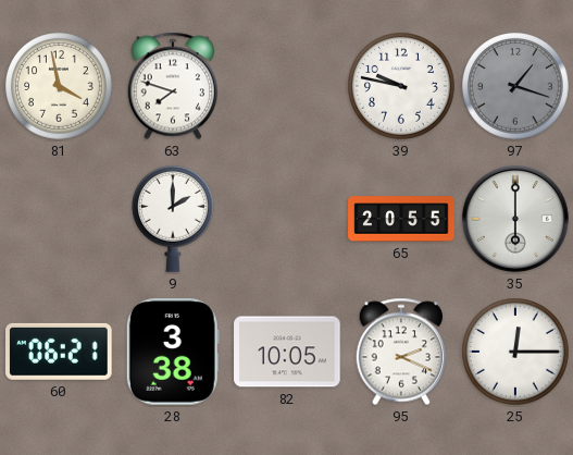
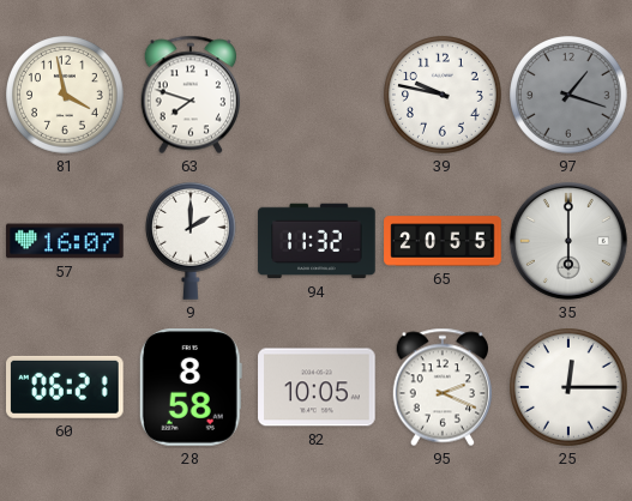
57: none -> 16:07 (65, 241)
94: none -> 11:32 (317, 241)
28: 3:38 -> 8:58 (191, 387)
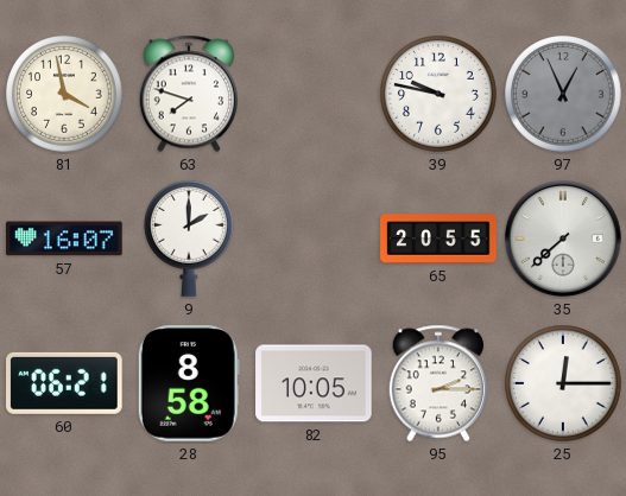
97: 1:18 -> 12:56 (564, 95)
94: 11:32 -> none (317, 241)
35: 6:00 -> 7:38 (563, 239)
95: 2:19 -> 2:15 (438, 383)
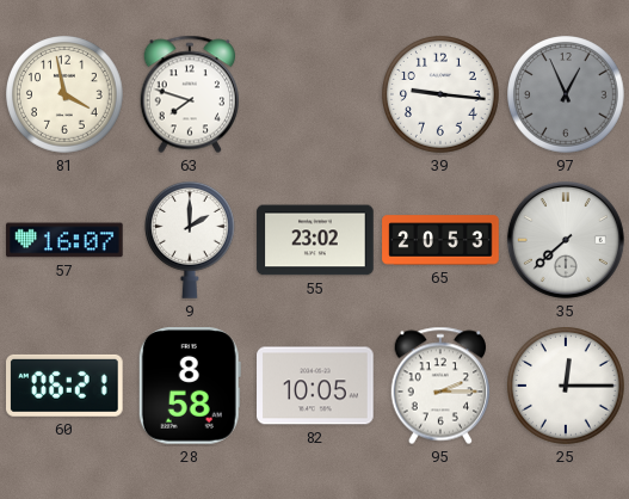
39: 9:47 -> 9:16 (442, 96)
55: none -> 23:02 (315, 240)
65: 20:55 -> 20:53 (440, 240)
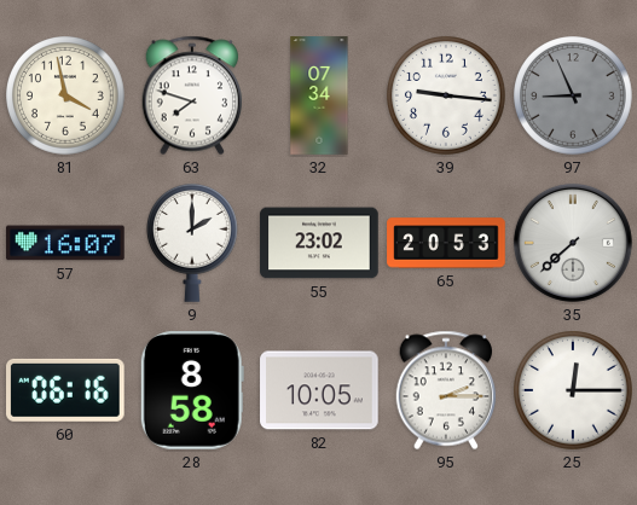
32: none -> 07:34 (319, 95)
97: 12:56 -> 8:56 (574, 97)
60: 06:21 -> 06:16 (66, 390)
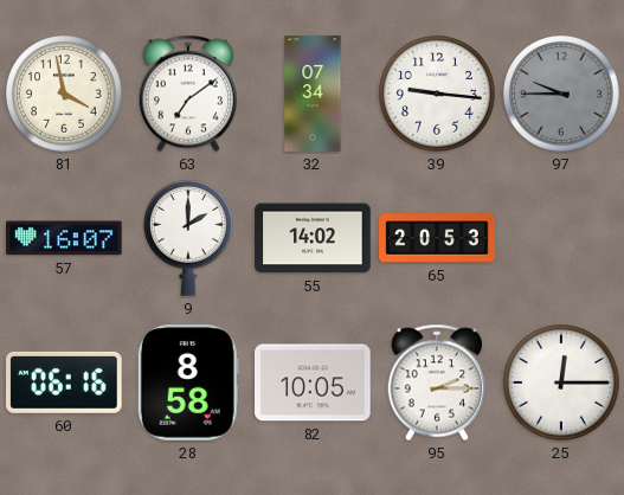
63: 7:48 -> 7:09 (188, 94)
97: 8:56 -> 9:45 (562, 95)
55: 23:02 -> 14:02 (313, 238)
35: 7:38 -> none (573, 243)
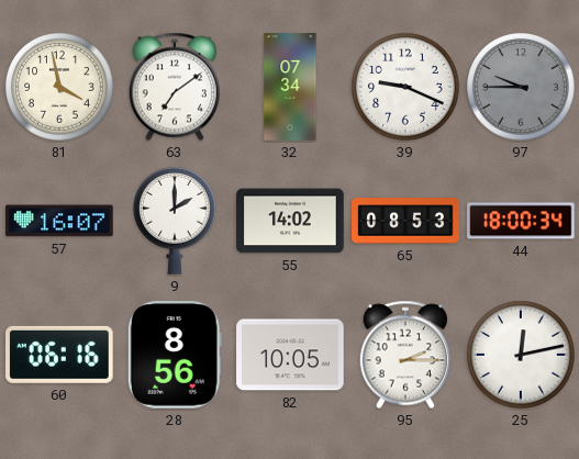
39: 9:16 -> 9:19 (407, 88)
65: 20:53 -> 08:53 (405, 221)
44: none -> 18:00 (521, 221)
28: 8:58 -> 8:56 (175, 355)
25: 12:15 -> 12:13 (522, 356)
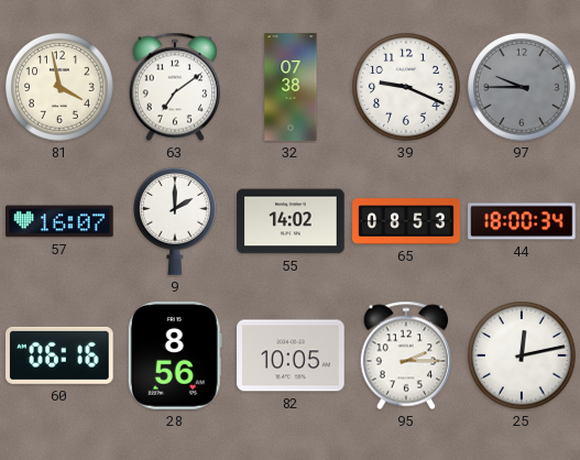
32: 07:34 -> 07:38 (291, 87)
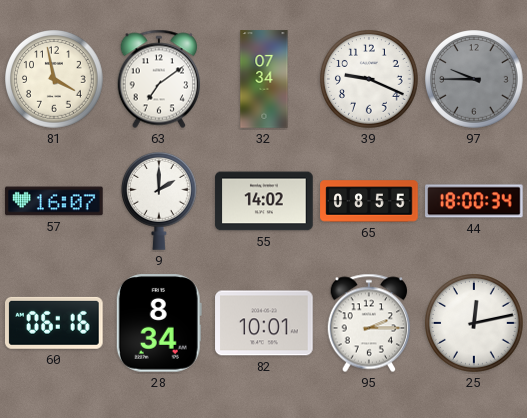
32: 07:38 -> 07:34 (264, 79)
65: 08:53 -> 08:55 (369, 201)
28: 8:56 -> 8:34 (159, 323)
82: 10:05 -> 10:01 (264, 323)
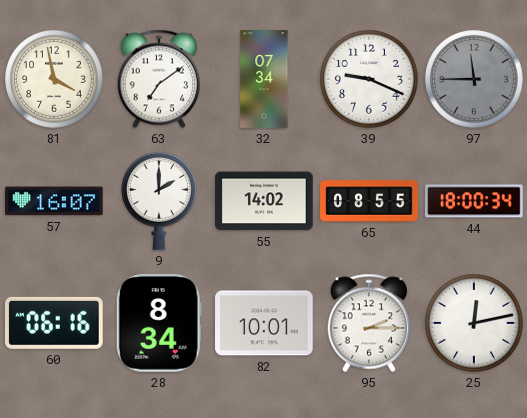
97: 9:45 -> 11:45 (475, 80)
